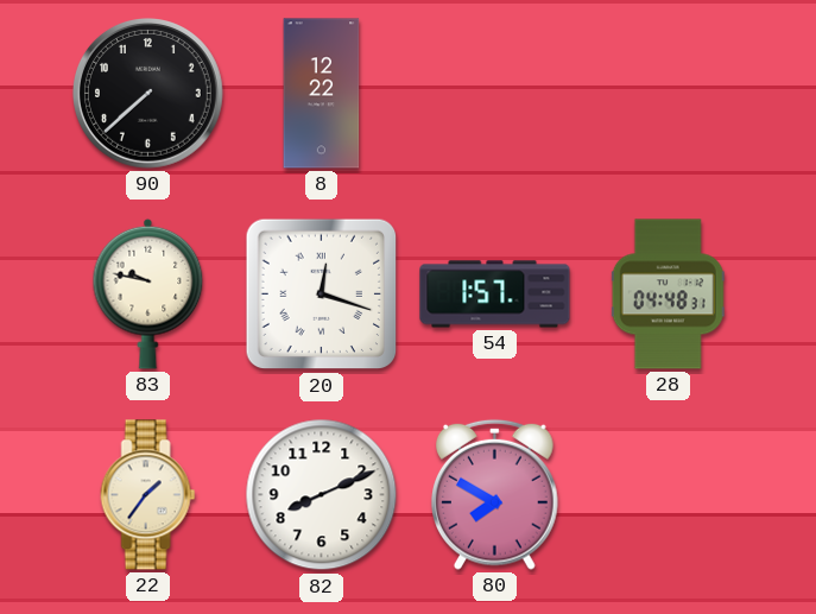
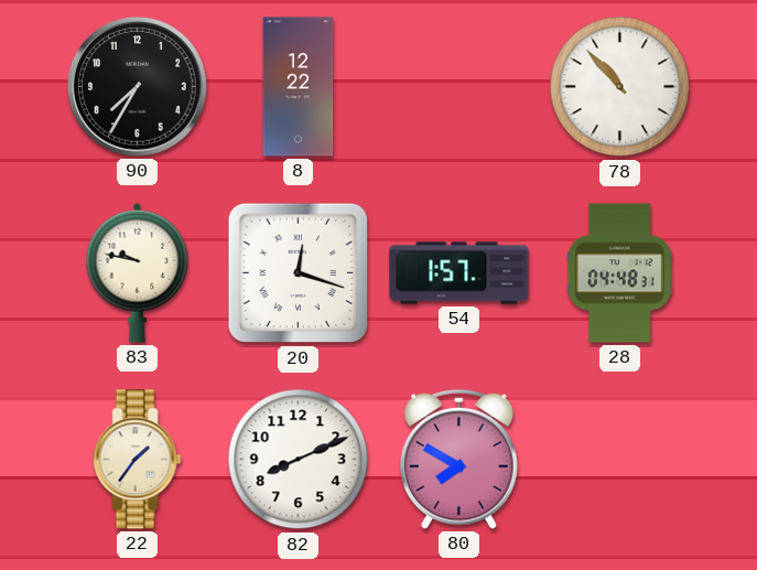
90: 7:38 -> 7:35 (138, 87)
78: none -> 10:53 (620, 87)
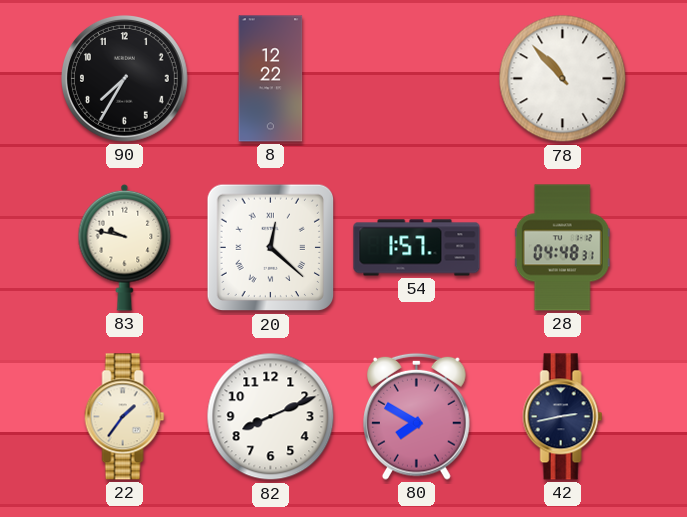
20: 12:18 -> 12:22 (271, 248)
42: none -> 2:43 (563, 417)
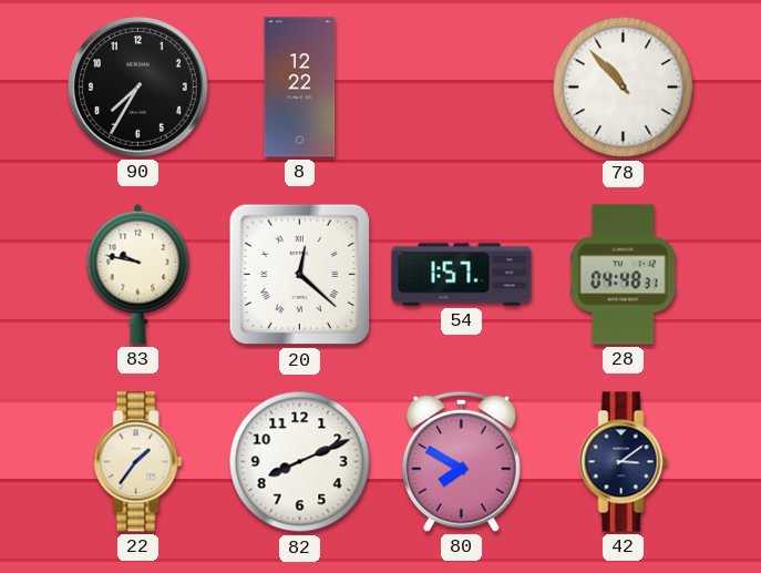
42: 2:43 -> 3:09 (624, 462)
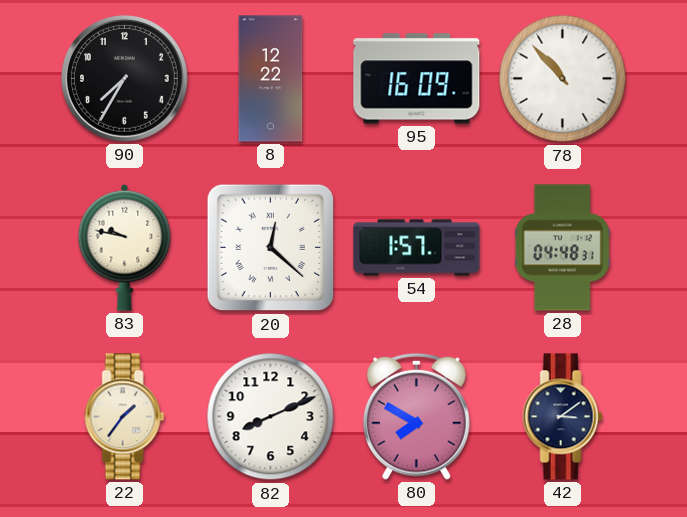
95: none -> 16:09 (417, 79)
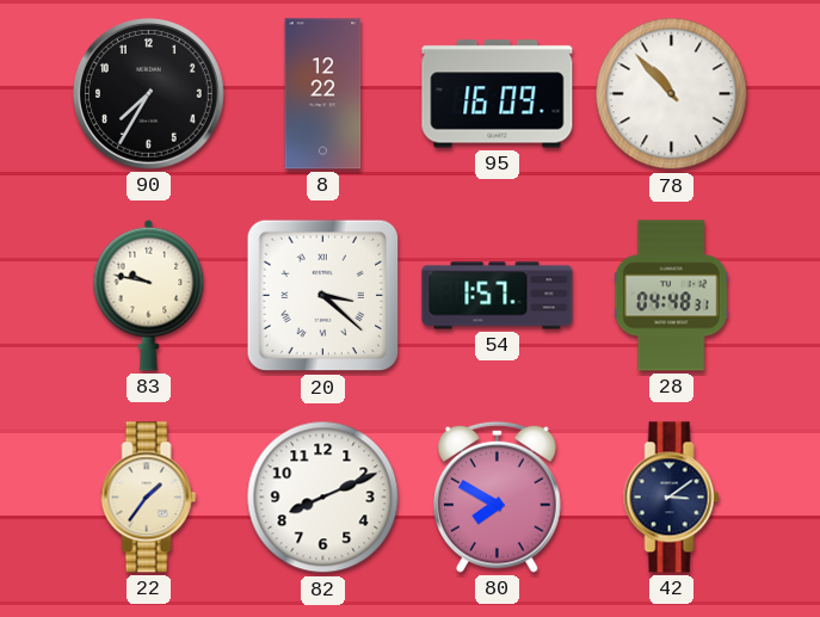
20: 12:22 -> 3:22 (323, 296)
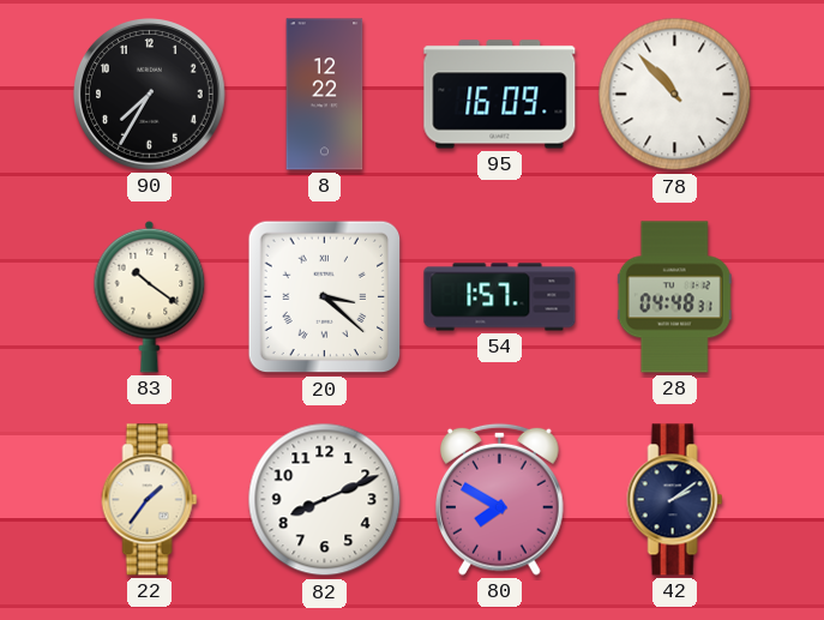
83: 9:47 -> 10:21 (150, 296)
42: 3:09 -> 2:09 (675, 500)
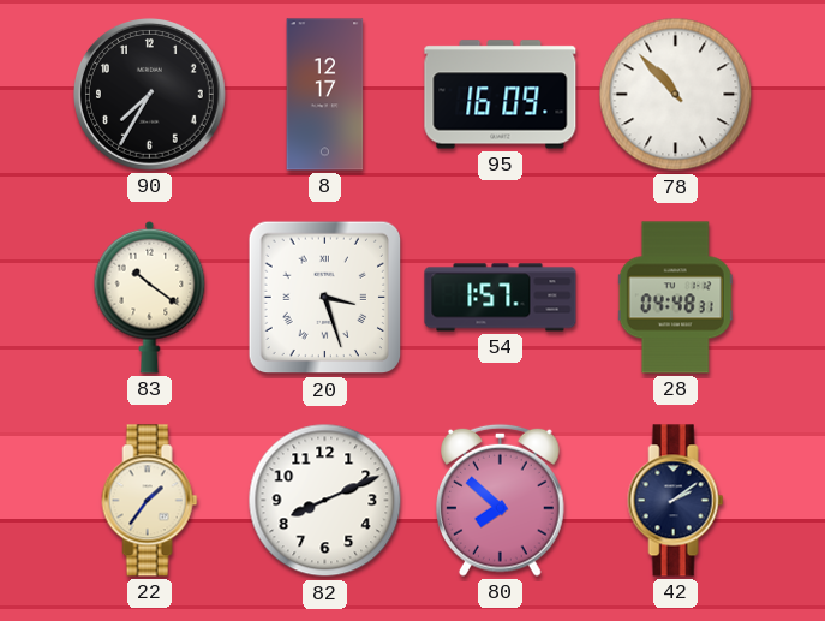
8: 12:22 -> 12:17 (325, 95)
20: 3:22 -> 3:27 (325, 298)
80: 7:50 -> 7:52 (501, 500)
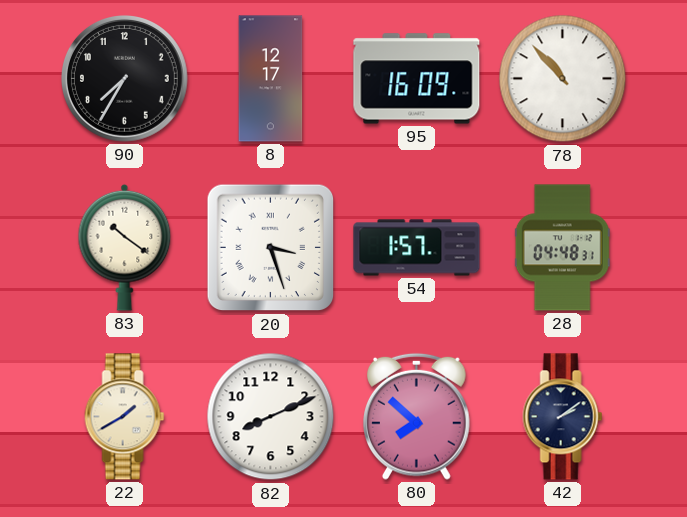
22: 1:36 -> 1:40 (125, 417)
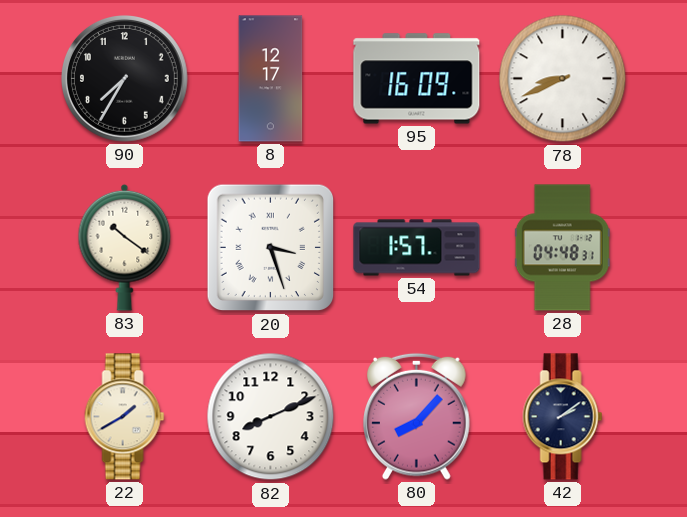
78: 10:53 -> 8:41 (563, 79)
80: 7:52 -> 8:07 (417, 416)
